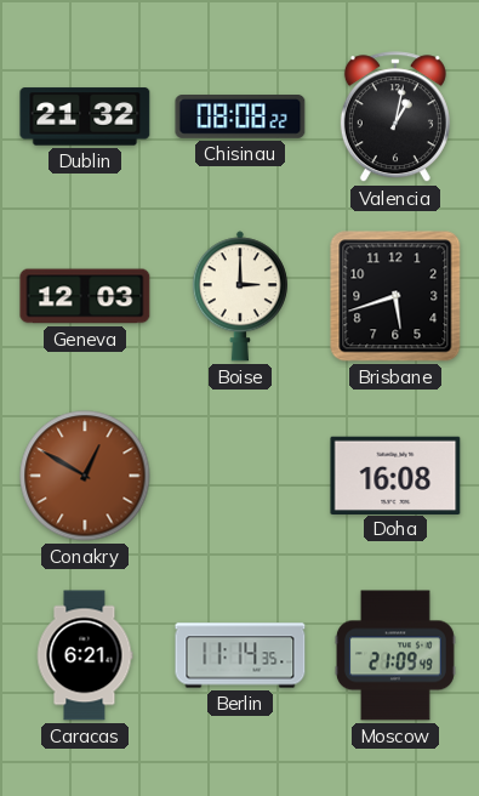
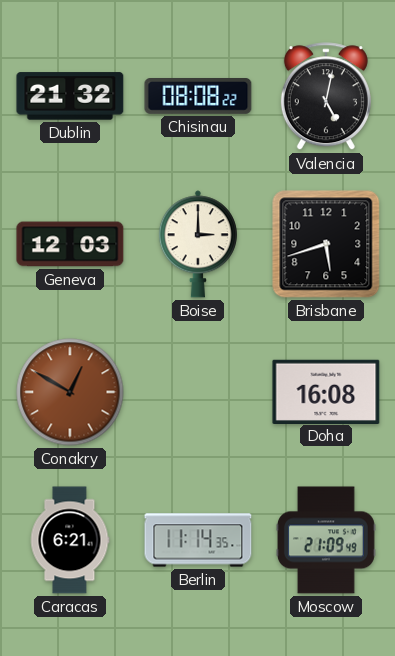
Valencia: 1:02 -> 5:02 (326, 97)
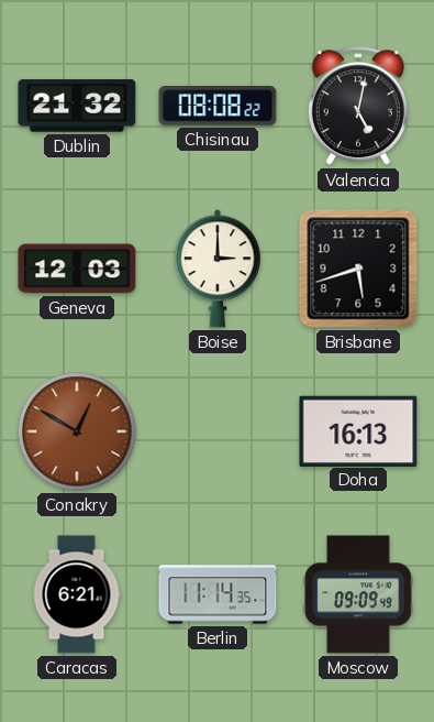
Doha: 16:08 -> 16:13 (358, 430)
Moscow: 21:09 -> 09:09 (358, 594)
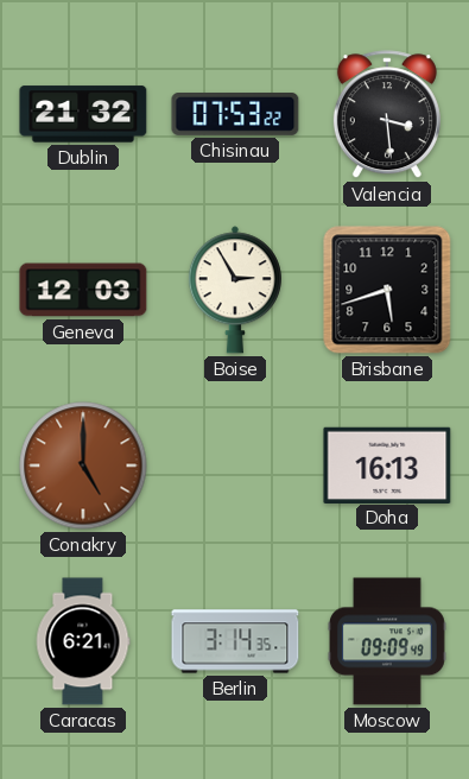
Chisinau: 08:08 -> 07:53 (235, 115)
Valencia: 5:02 -> 3:29 (387, 115)
Boise: 3:00 -> 2:55 (235, 290)
Conakry: 12:50 -> 5:00 (83, 465)
Berlin: 11:14 -> 3:14 (235, 641)
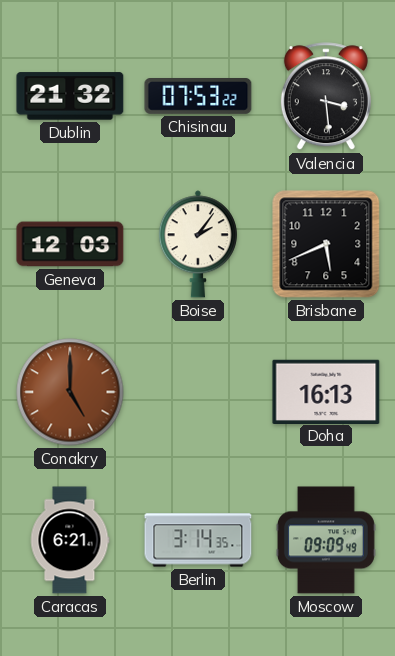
Boise: 2:55 -> 2:06 (198, 244)
Brisbane: 5:42 -> 5:41 (326, 244)
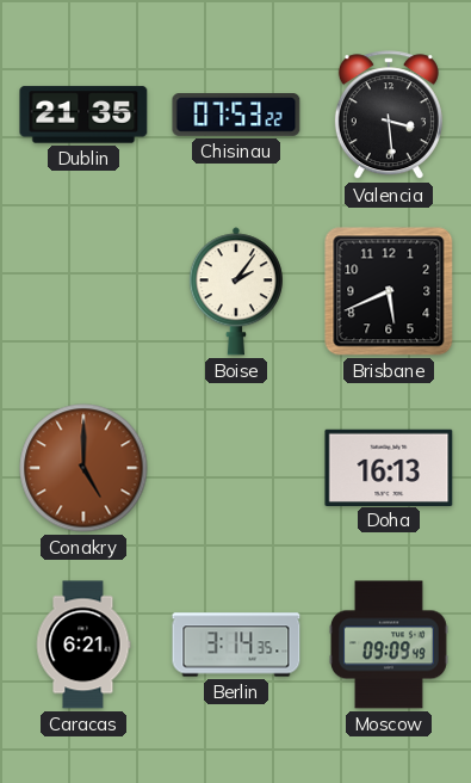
Dublin: 21:32 -> 21:35 (83, 115)
Geneva: 12:03 -> none (70, 244)
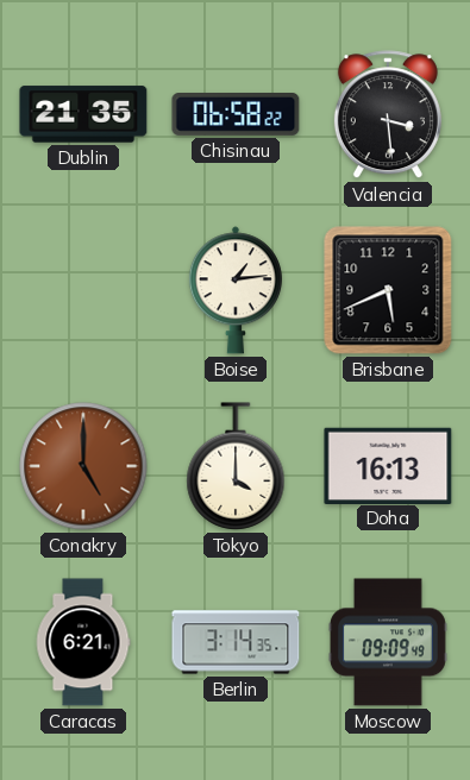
Chisinau: 07:53 -> 06:58 (236, 115)
Boise: 2:06 -> 1:14 (236, 290)
Tokyo: none -> 4:00 (236, 466)
